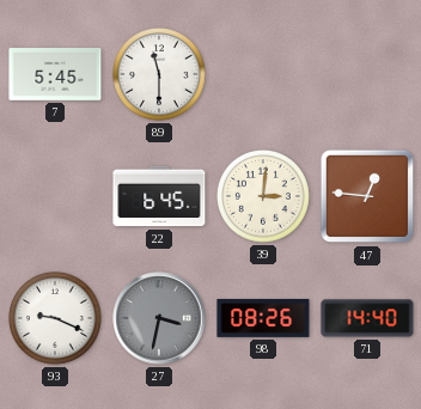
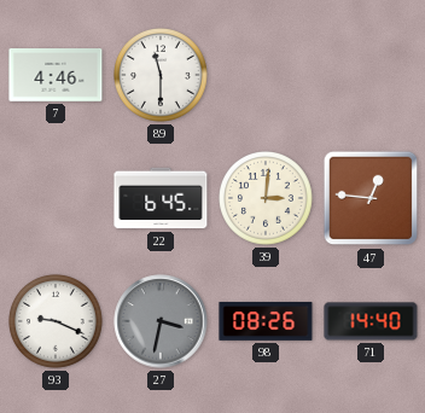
7: 5:45 -> 4:46 (56, 76)
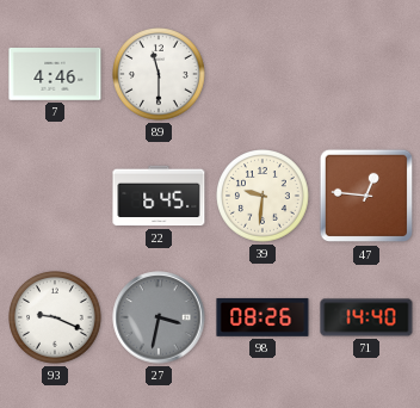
39: 3:01 -> 9:31 (264, 197)
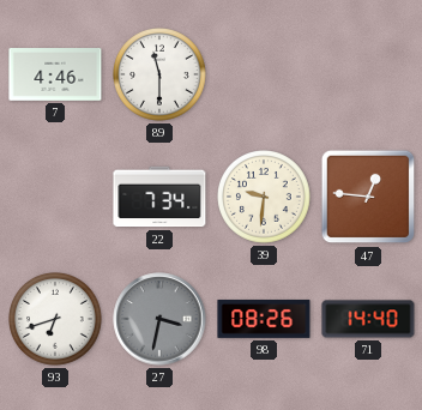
22: 6:45 -> 7:34 (159, 197)
93: 9:19 -> 6:42 (56, 320)
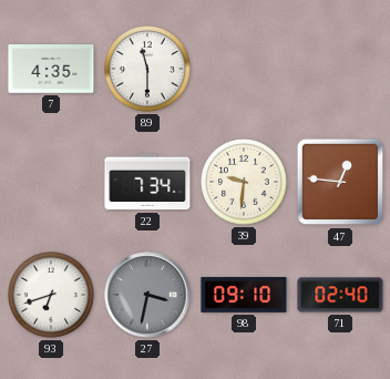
7: 4:46 -> 4:35 (51, 70)
98: 08:26 -> 09:10 (244, 295)
71: 14:40 -> 02:40 (340, 295)
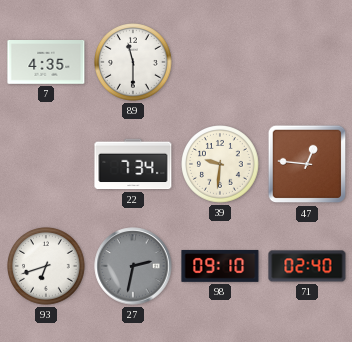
27: 3:32 -> 2:32 (133, 266)
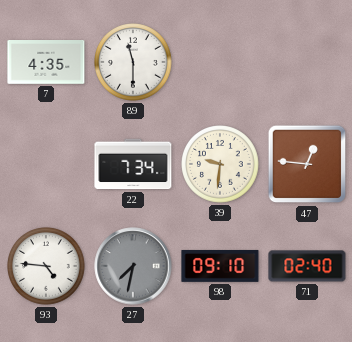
93: 6:42 -> 4:46 (47, 267)
27: 2:32 -> 7:32 (133, 266)
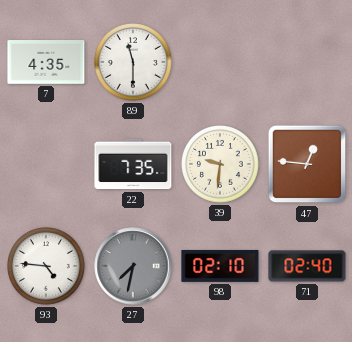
22: 7:34 -> 7:35 (133, 164)
98: 09:10 -> 02:10 (220, 266)
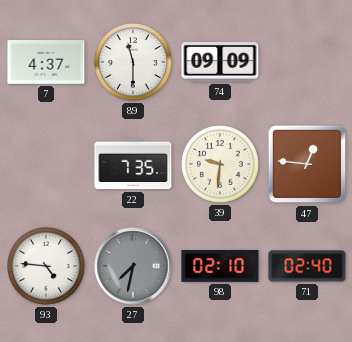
7: 4:35 -> 4:37 (46, 63)
74: none -> 09:09 (220, 63)
